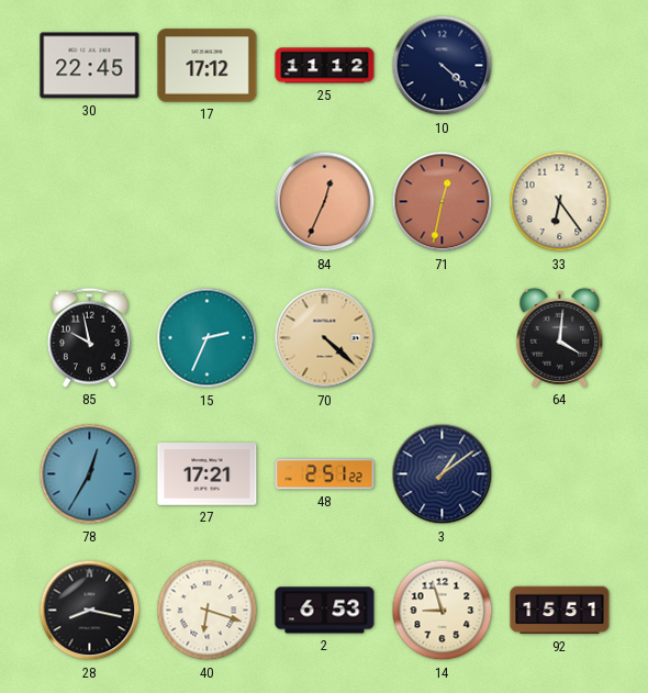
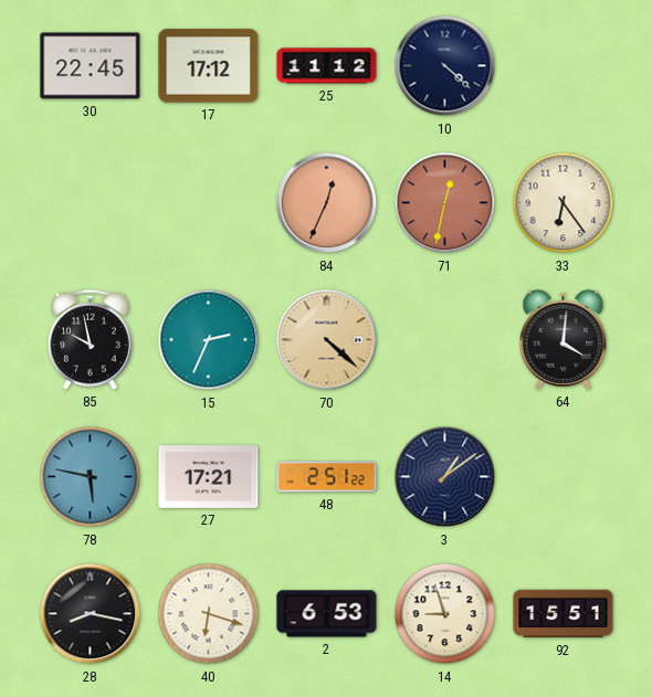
78: 12:35 -> 5:47 (91, 477)
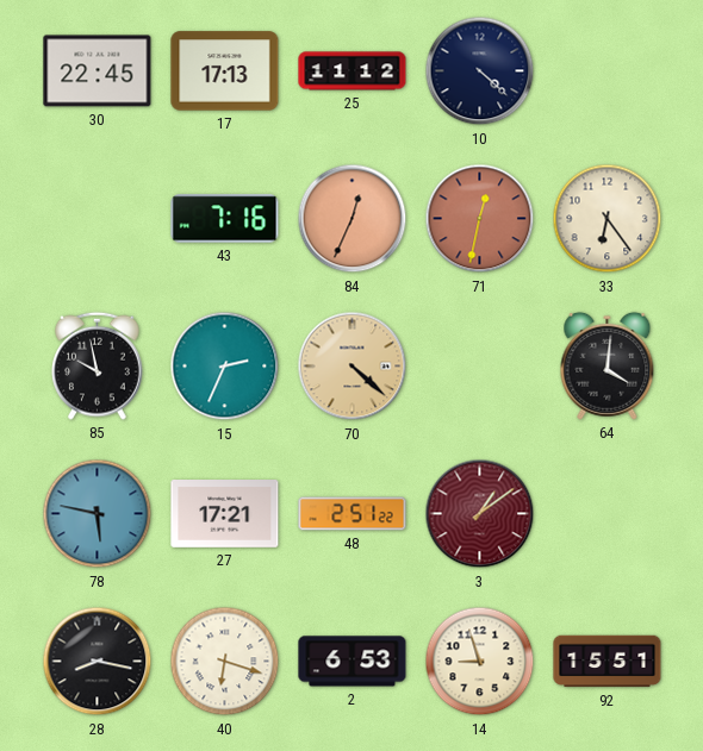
17: 17:12 -> 17:13 (225, 71)
43: none -> 7:16 (225, 219)
3 dial: navy -> burgundy (480, 514)
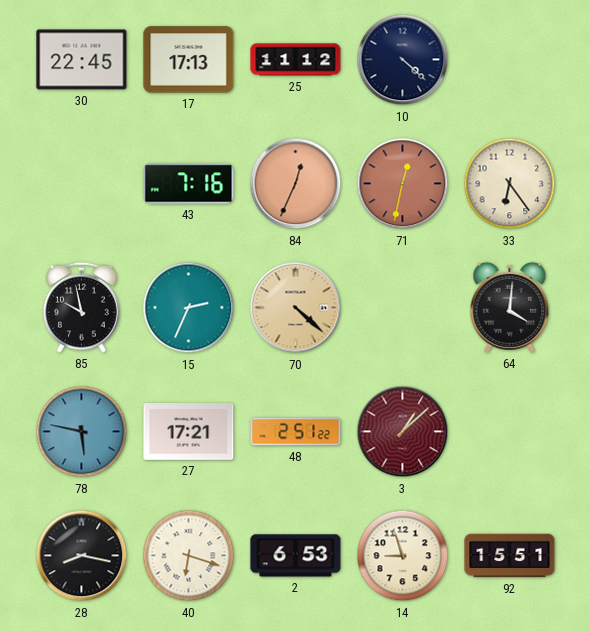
3: 1:09 -> 1:08 (403, 432)
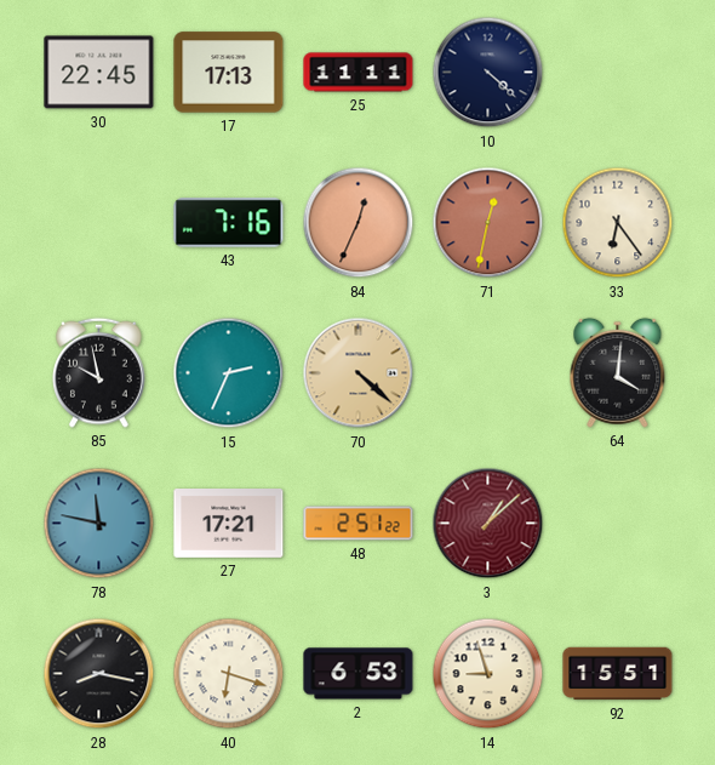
25: 11:12 -> 11:11 (359, 73)
78: 5:47 -> 11:47 (99, 524)
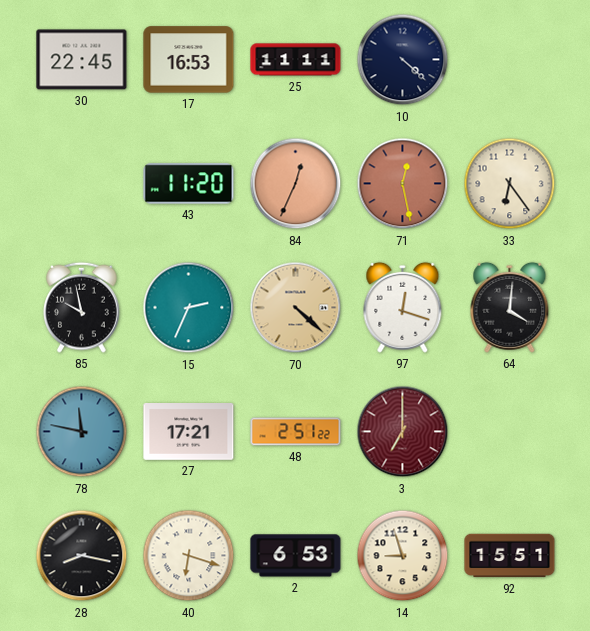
17: 17:13 -> 16:53 (189, 60)
43: 7:16 -> 11:20 (189, 184)
71: 12:32 -> 12:28 (403, 184)
97: none -> 12:18 (403, 307)
3: 1:08 -> 7:00 (403, 432)
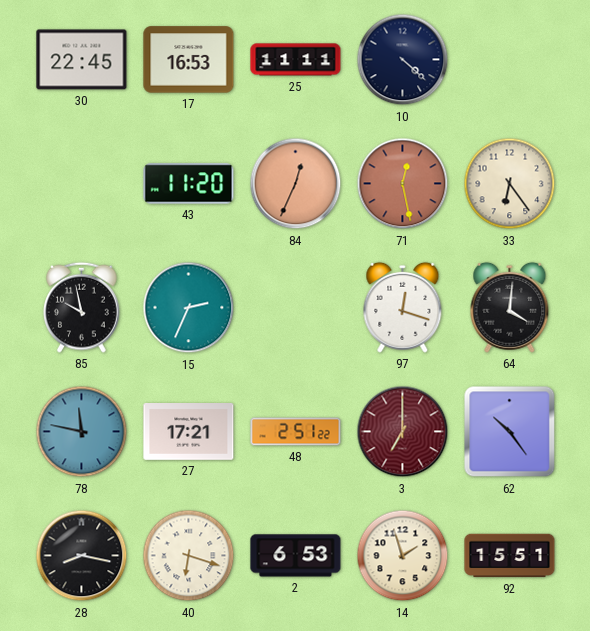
70: 4:22 -> none (296, 308)
62: none -> 10:24 (510, 432)
14: 8:57 -> 1:57 (403, 556)
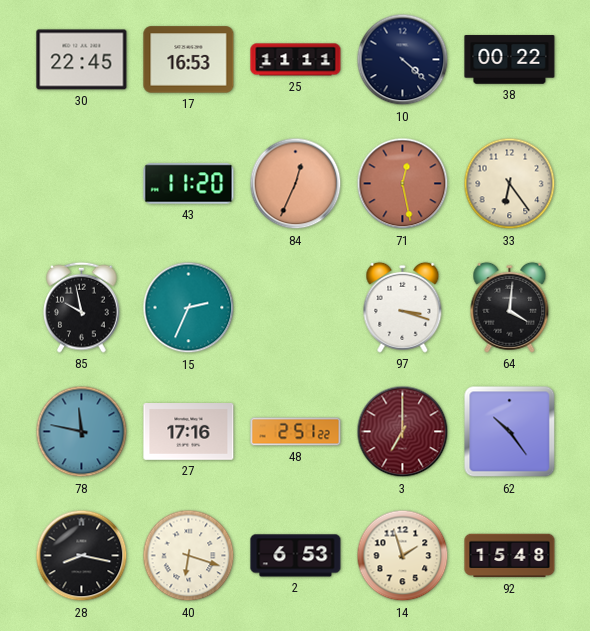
38: none -> 00:22 (510, 60)
97: 12:18 -> 3:18 (403, 307)
27: 17:21 -> 17:16 (189, 432)
92: 15:51 -> 15:48 (510, 556)
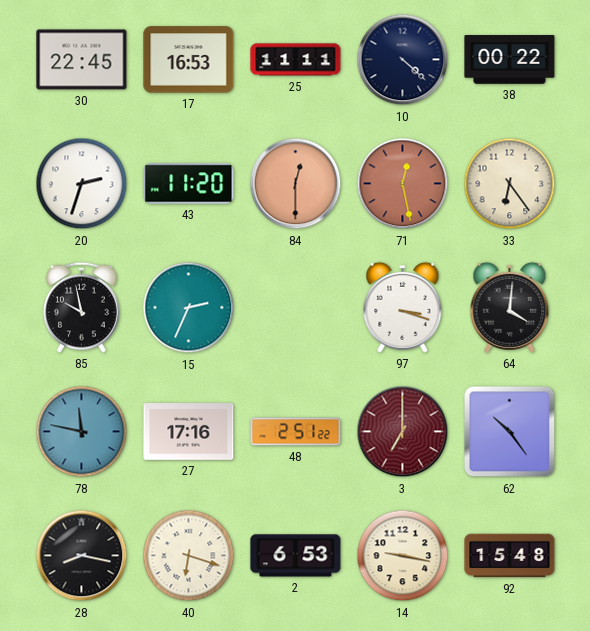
20: none -> 2:33 (82, 184)
84: 12:34 -> 12:30 (296, 184)
14: 1:57 -> 9:17 (403, 556)
